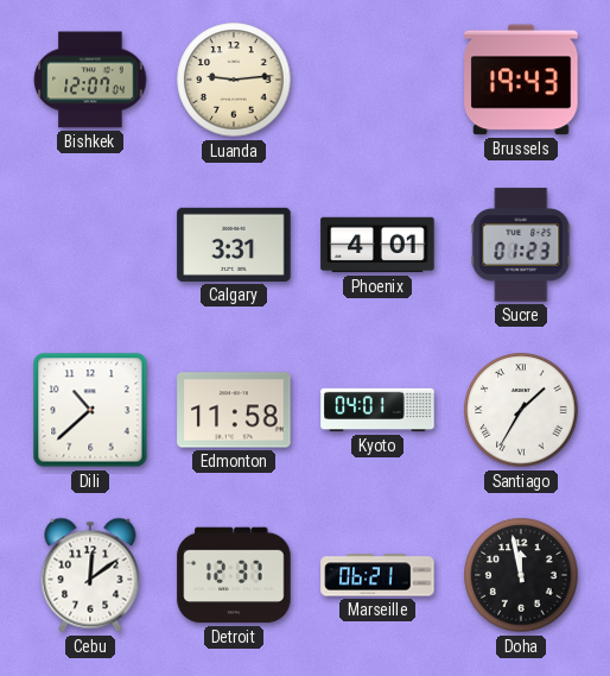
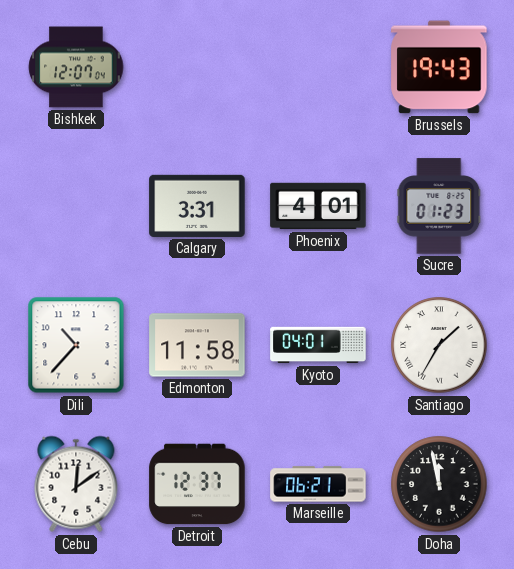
Luanda: 9:14 -> none (234, 80)
Dili: 10:38 -> 10:37 (76, 345)
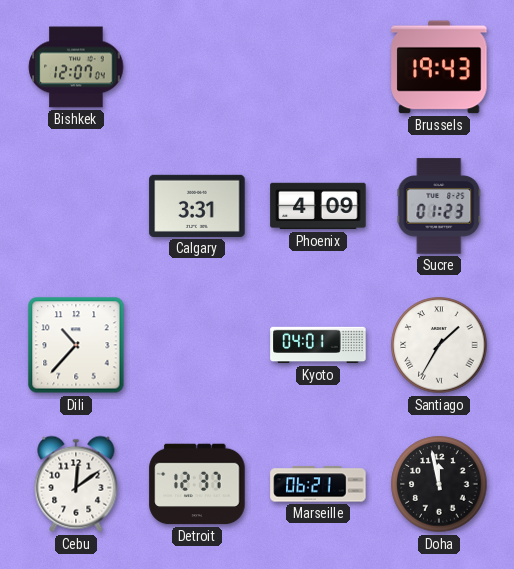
Phoenix: 4:01 -> 4:09 (318, 206)
Edmonton: 11:58 -> none (197, 345)
